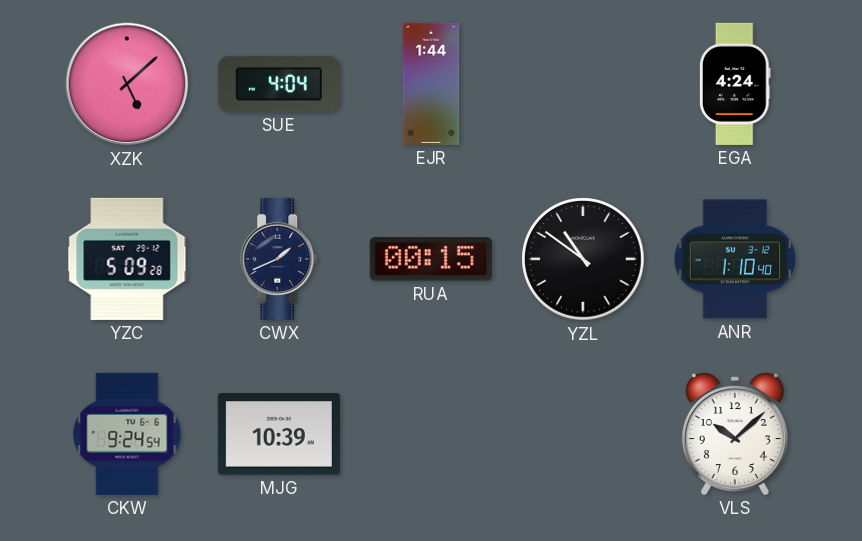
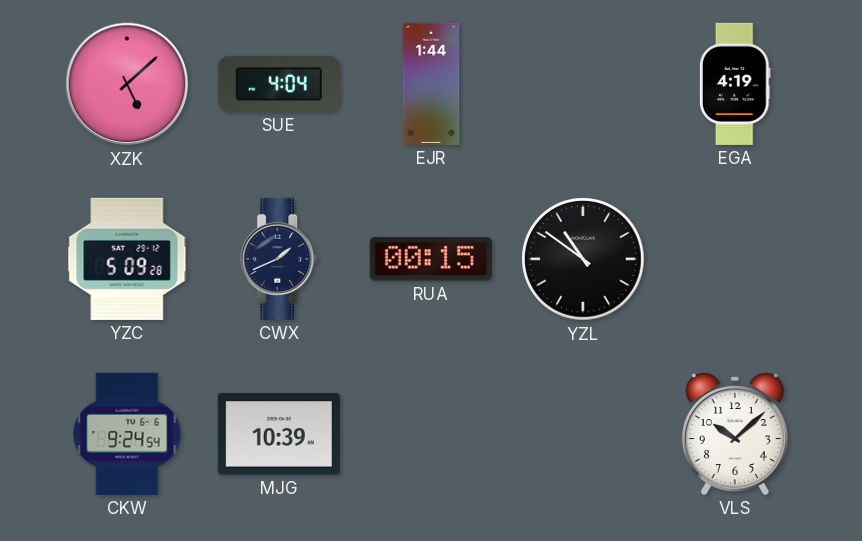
EGA: 4:24 -> 4:19 (735, 84)
ANR: 1:10 -> none (735, 259)
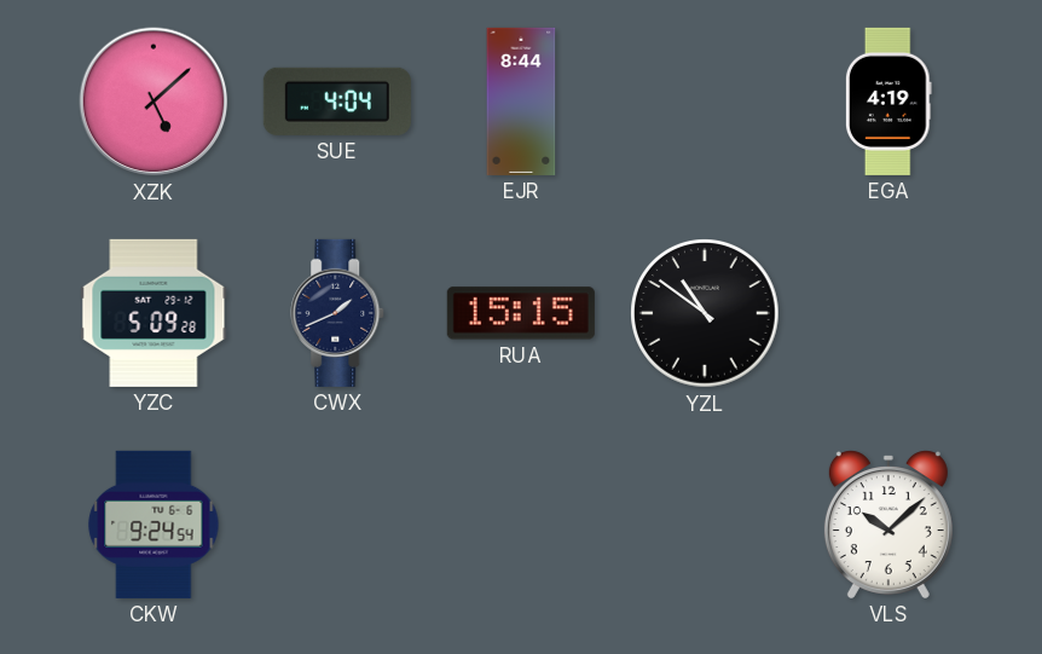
EJR: 1:44 -> 8:44 (521, 102)
RUA: 00:15 -> 15:15 (521, 313)
MJG: 10:39 -> none (279, 434)
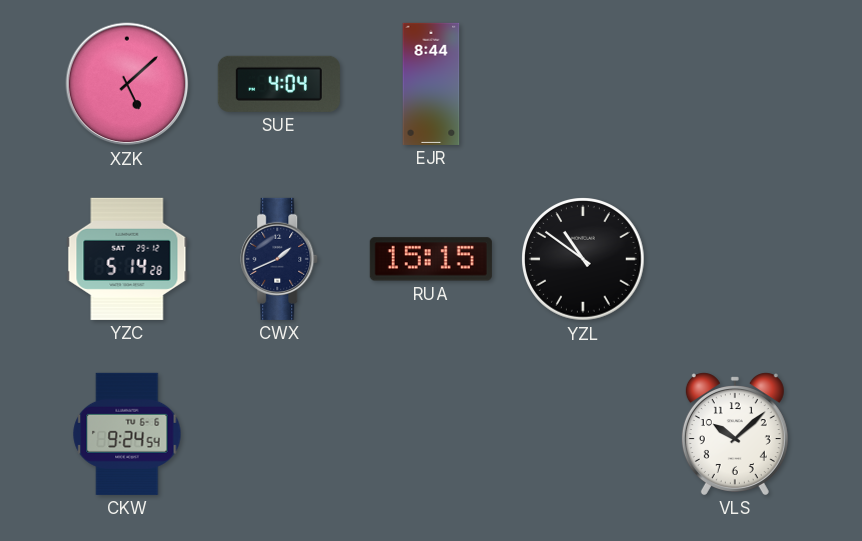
EGA: 4:19 -> none (888, 102)
YZC: 5:09 -> 5:14 (127, 259)
